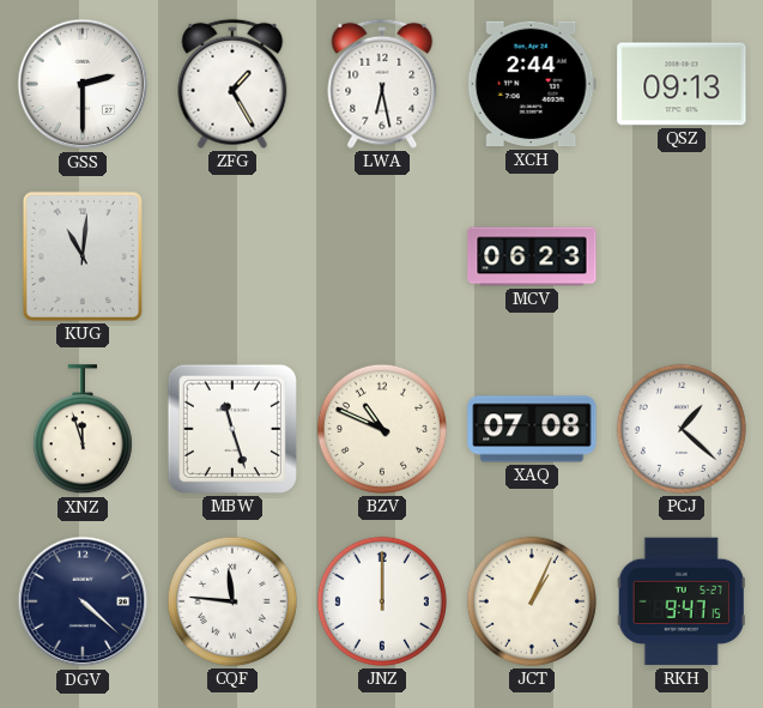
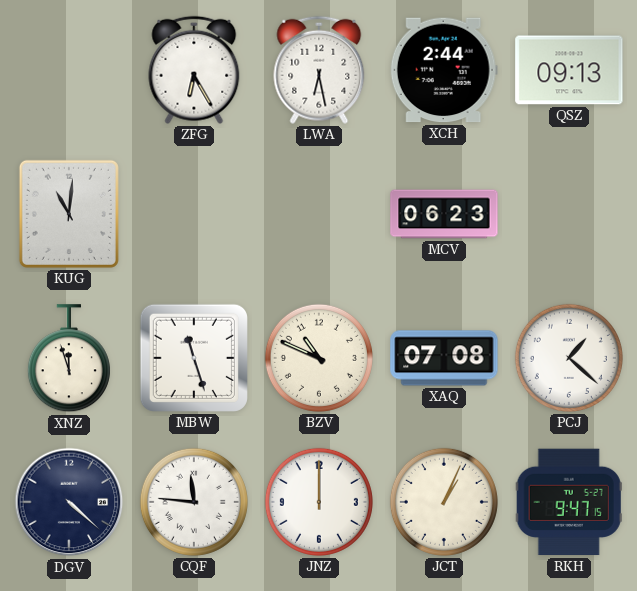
GSS: 2:30 -> none (83, 84)
ZFG: 1:25 -> 6:25 (194, 70)
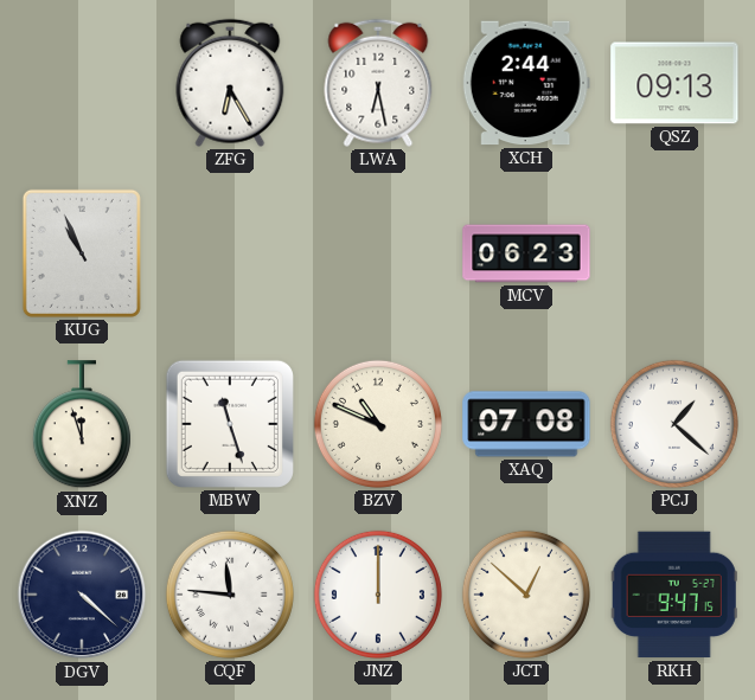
KUG: 11:01 -> 10:56 (82, 253)
JCT: 1:04 -> 12:52 (526, 595)
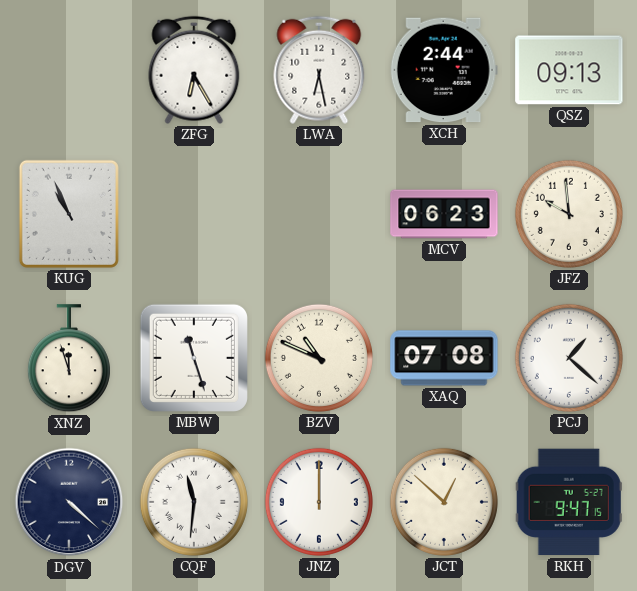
JFZ: none -> 9:59 (569, 214)
CQF: 11:46 -> 11:31 (194, 502)
